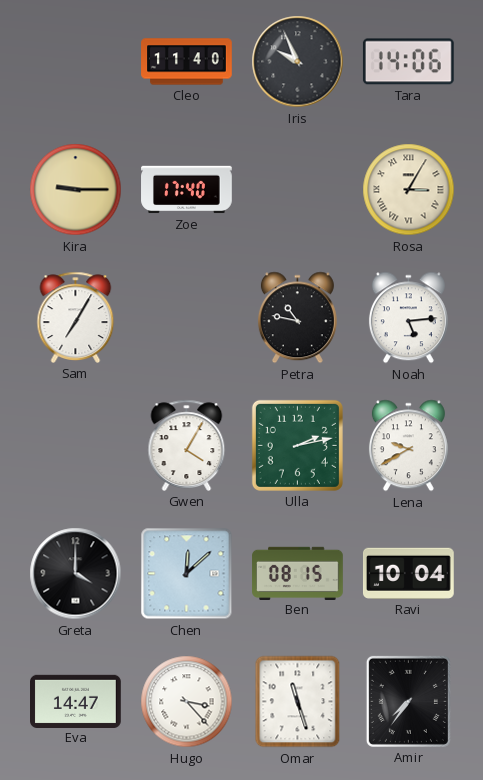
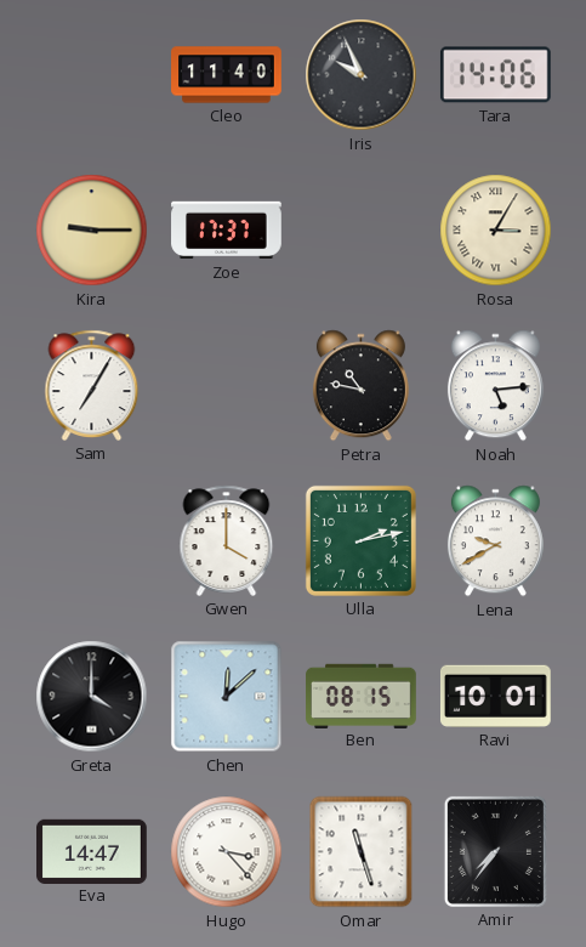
Zoe: 17:40 -> 17:37 (227, 231)
Gwen: 4:05 -> 4:00 (227, 540)
Ravi: 10:04 -> 10:01 (495, 696)
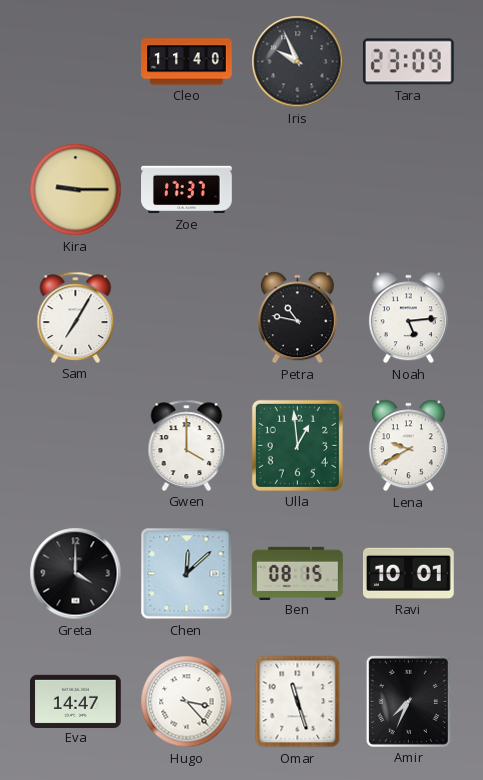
Tara: 14:06 -> 23:09 (408, 62)
Rosa: 3:05 -> none (496, 231)
Ulla: 2:13 -> 12:59 (297, 445)
Amir: 7:36 -> 7:34 (408, 701)
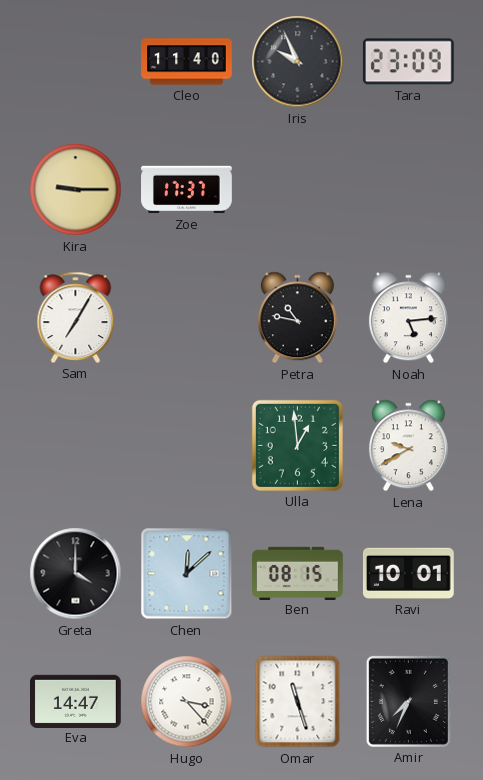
Gwen: 4:00 -> none (187, 445)
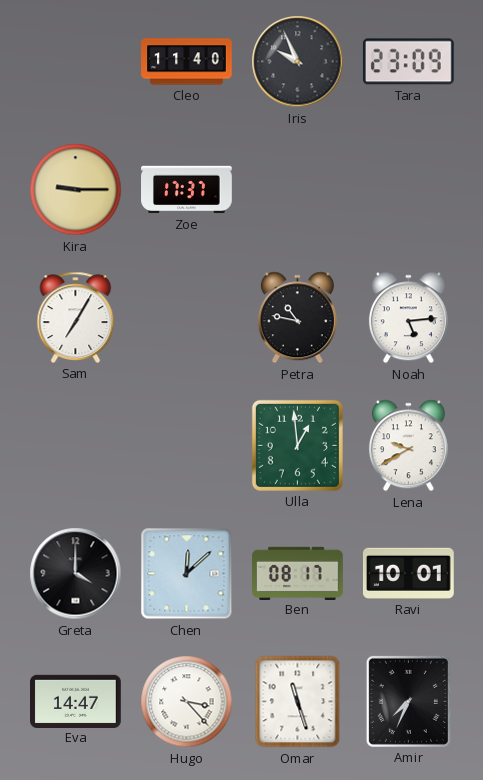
Ben: 08:15 -> 08:17 (298, 573)
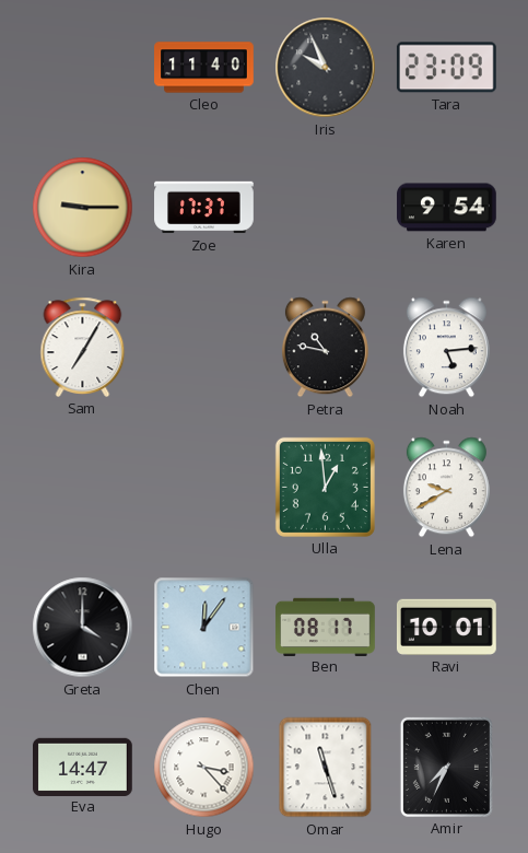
Karen: none -> 9:54 (447, 208)
Chen: 12:08 -> 12:06 (204, 628)
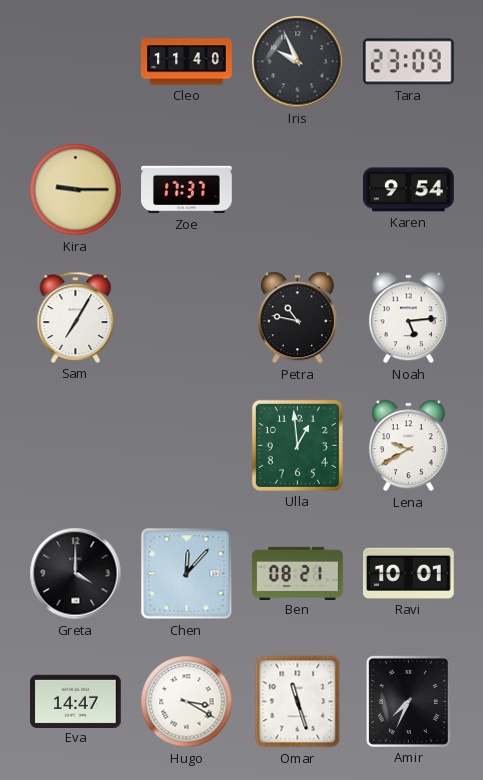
Chen: 12:06 -> 12:07 (187, 574)
Ben: 08:17 -> 08:21 (298, 573)
Hugo: 3:23 -> 3:20 (187, 702)
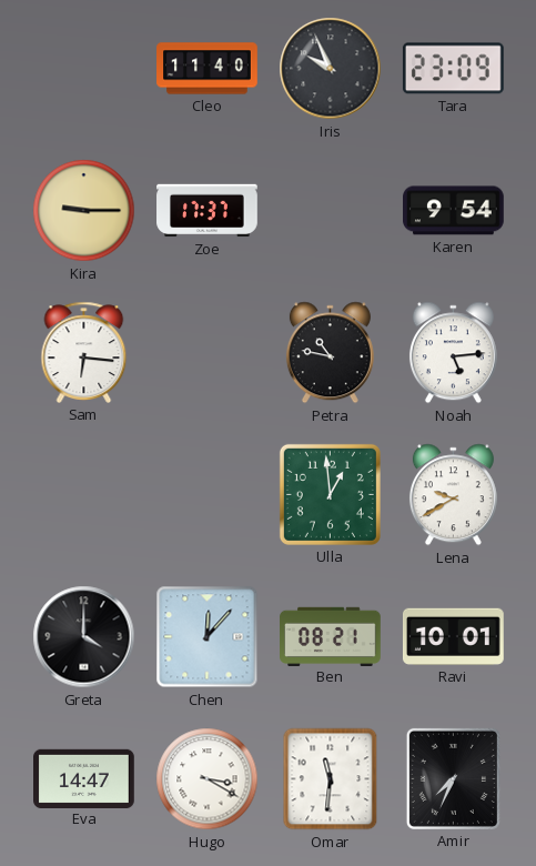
Sam: 7:05 -> 6:16 (84, 352)
Omar: 11:27 -> 11:31 (331, 779)
